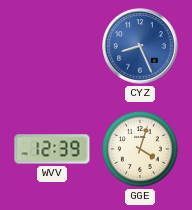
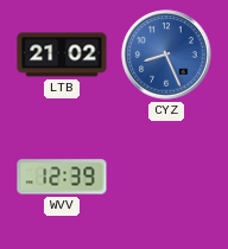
LTB: none -> 21:02 (62, 55)
GGE: 4:03 -> none (140, 149)
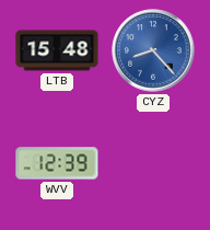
LTB: 21:02 -> 15:48 (57, 50)
CYZ: 8:26 -> 8:23 (153, 50)
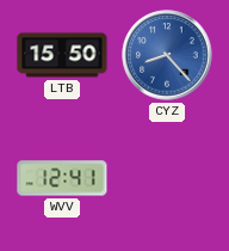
LTB: 15:48 -> 15:50 (62, 55)
WVV: 12:39 -> 12:41 (62, 178)
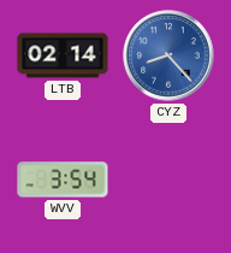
LTB: 15:50 -> 02:14 (63, 55)
WVV: 12:41 -> 3:54 (63, 180)
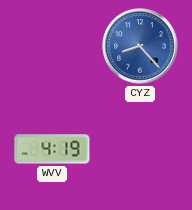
LTB: 02:14 -> none (63, 55)
WVV: 3:54 -> 4:19 (52, 149)
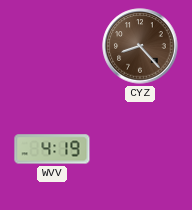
CYZ dial: blue -> brown (140, 46)
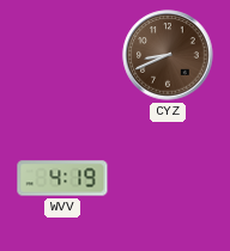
CYZ: 8:23 -> 8:41 (168, 55)
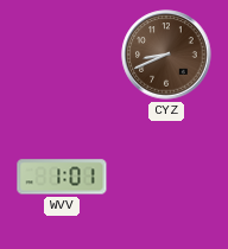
WVV: 4:19 -> 1:01 (62, 177)
